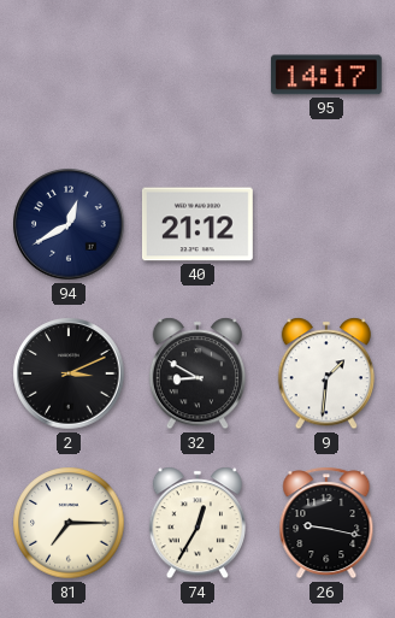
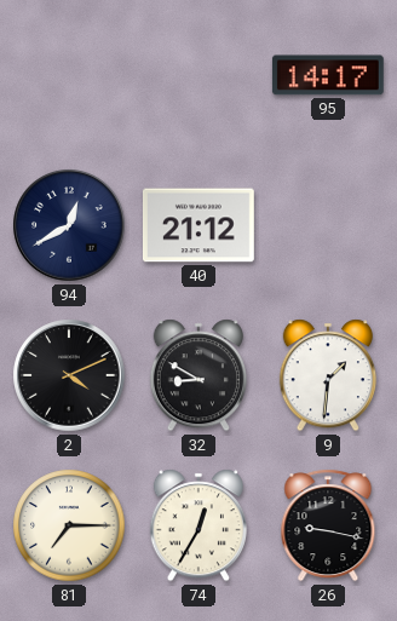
2: 3:11 -> 4:11 (69, 375)
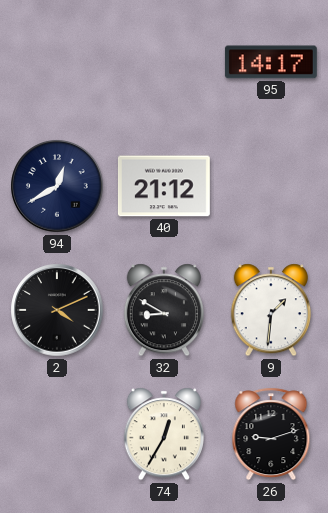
81: 7:15 -> none (69, 525)
26: 9:17 -> 9:12 (271, 434)
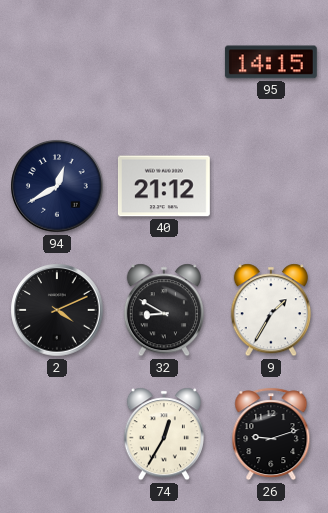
95: 14:17 -> 14:15 (271, 62)
9: 1:31 -> 1:35 (271, 310)
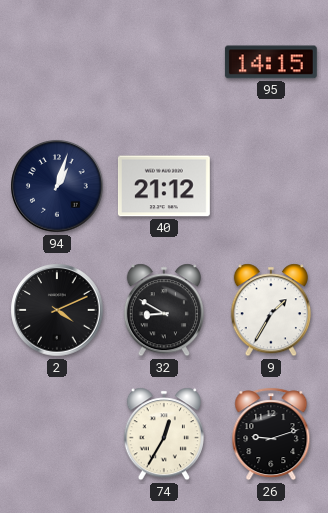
94: 12:40 -> 1:03 (57, 186)
